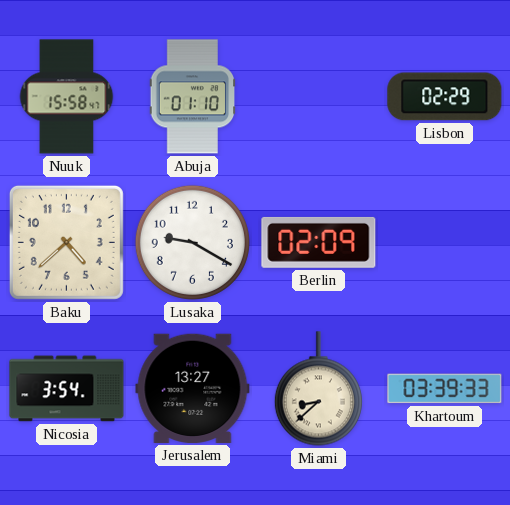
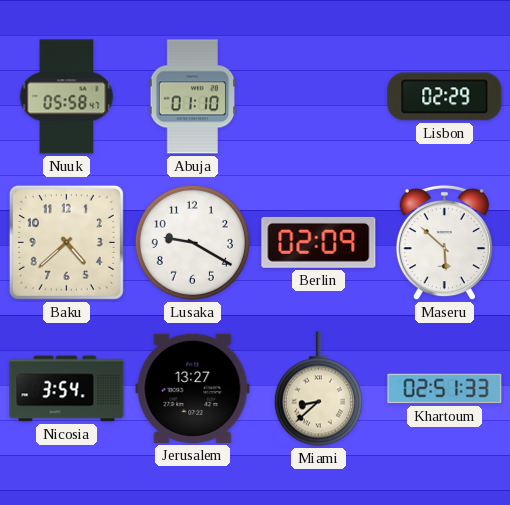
Nuuk: 15:58 -> 05:58 (67, 97)
Maseru: none -> 5:52 (444, 243)
Khartoum: 03:39 -> 02:51 (445, 389)
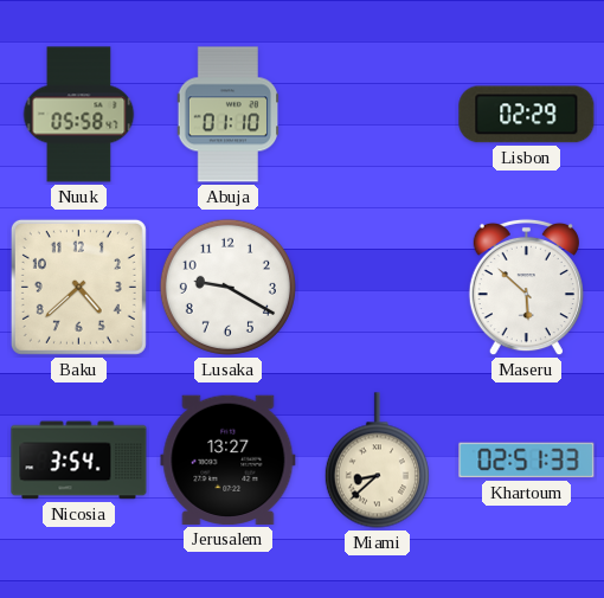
Berlin: 02:09 -> none (319, 242)
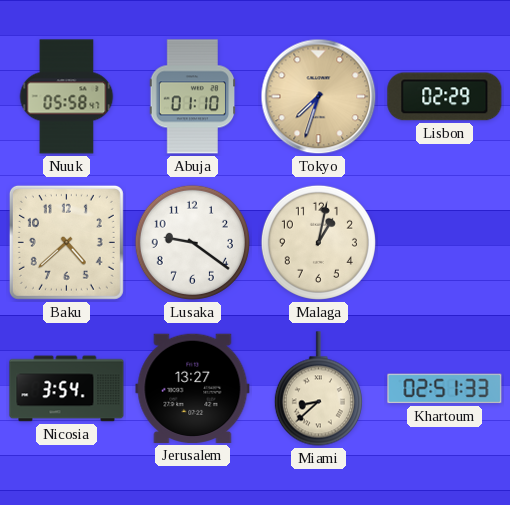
Tokyo: none -> 7:33 (319, 97)
Lusaka: 9:20 -> 9:21 (192, 242)
Malaga: none -> 1:02 (318, 242)
Maseru: 5:52 -> none (526, 288)
